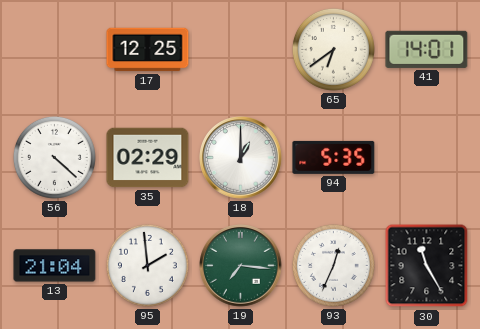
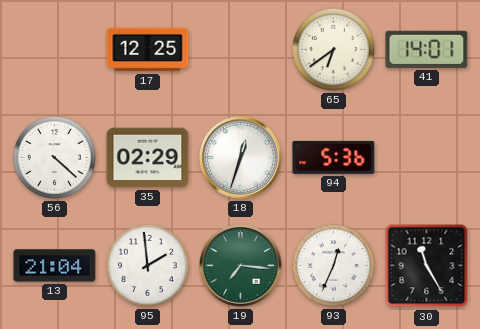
18: 1:00 -> 12:33 (241, 158)
94: 5:35 -> 5:36 (334, 157)
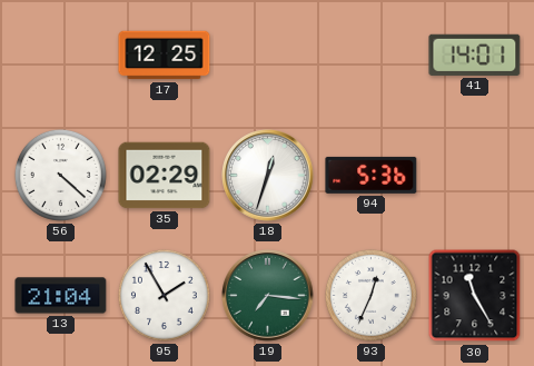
65: 6:39 -> none (333, 49)
95: 1:59 -> 1:55 (164, 295)
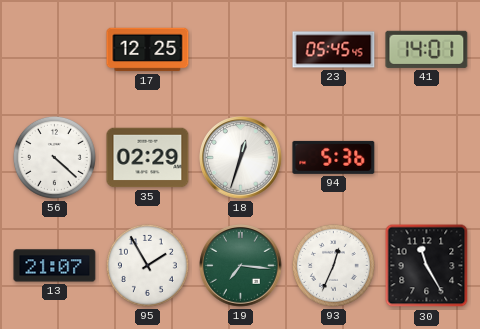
23: none -> 05:45 (334, 50)
13: 21:04 -> 21:07 (55, 266)
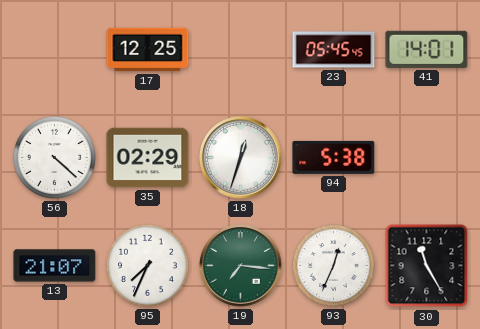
94: 5:36 -> 5:38 (334, 157)
95: 1:55 -> 7:34 (147, 265)
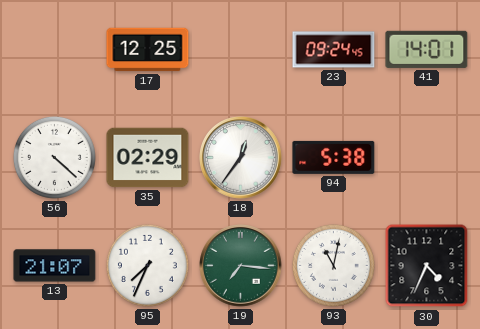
23: 05:45 -> 09:24 (334, 50)
18: 12:33 -> 12:36 (241, 158)
93: 12:34 -> 11:02 (333, 265)
30: 11:25 -> 4:34 (427, 266)
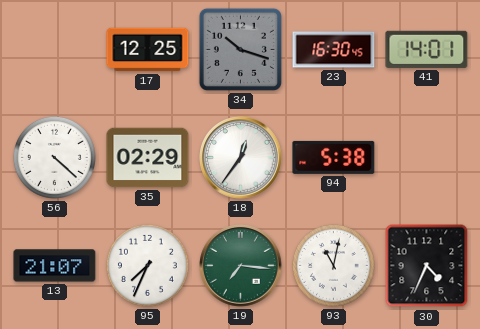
34: none -> 10:18 (240, 49)
23: 09:24 -> 16:30 (334, 50)
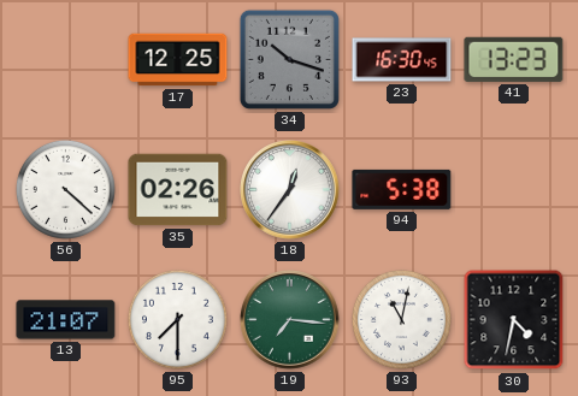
41: 14:01 -> 13:23 (514, 59)
35: 02:29 -> 02:26 (178, 190)
95: 7:34 -> 7:30 (177, 319)
30: 4:34 -> 4:32 (514, 320)
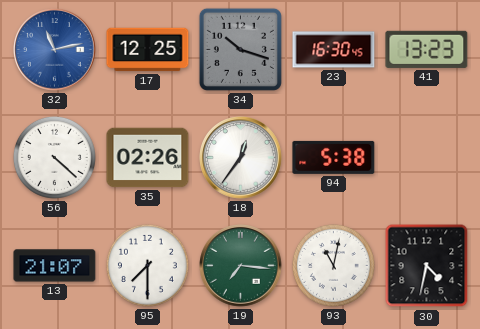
32: none -> 11:13 (55, 50)
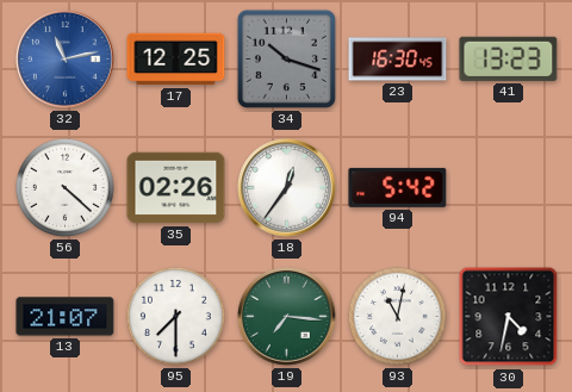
94: 5:38 -> 5:42 (398, 187)
